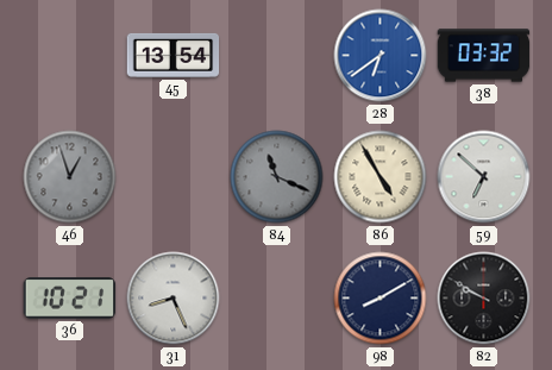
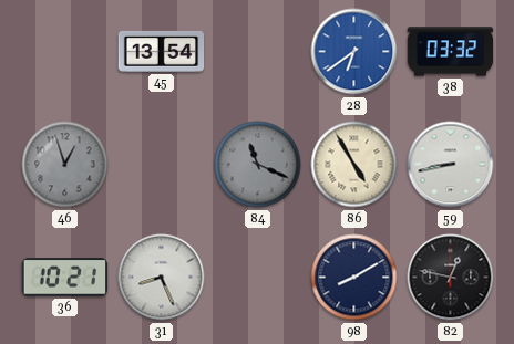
59: 6:52 -> 8:43 (451, 165)
82: 9:50 -> 12:47 (451, 278)
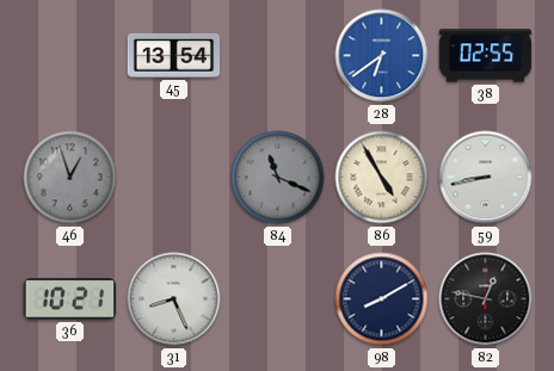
38: 03:32 -> 02:55 (486, 56)
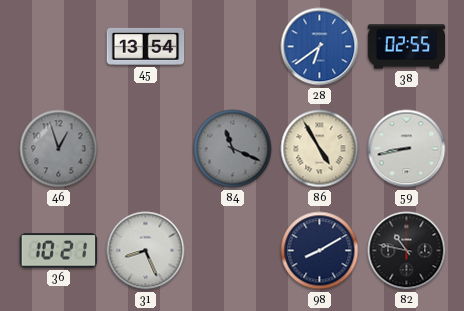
82: 12:47 -> 10:47 (407, 251)
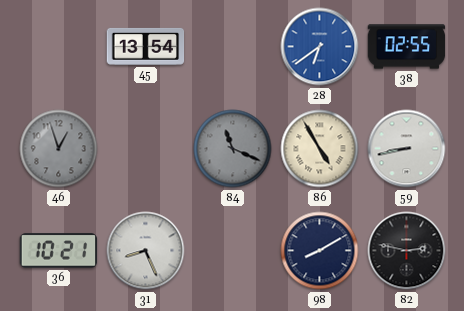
82: 10:47 -> 2:47 (407, 251)
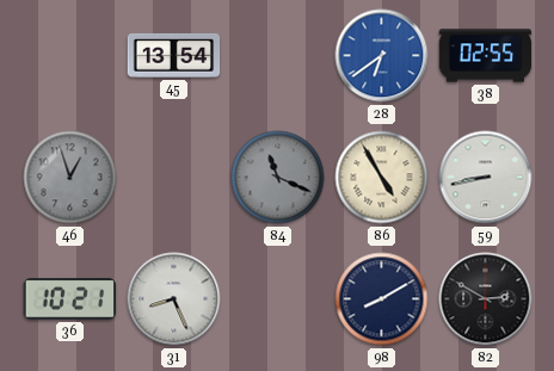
82: 2:47 -> 2:50 (486, 299)
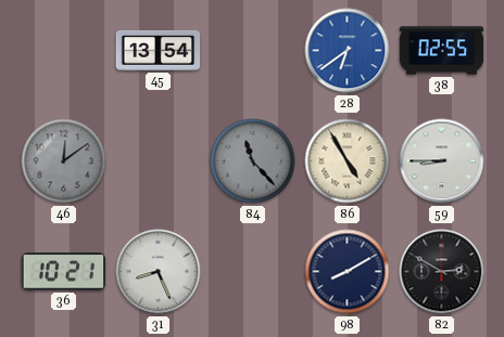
46: 12:57 -> 12:09 (64, 161)
84: 11:19 -> 11:23 (253, 161)
59: 8:43 -> 8:45 (442, 161)
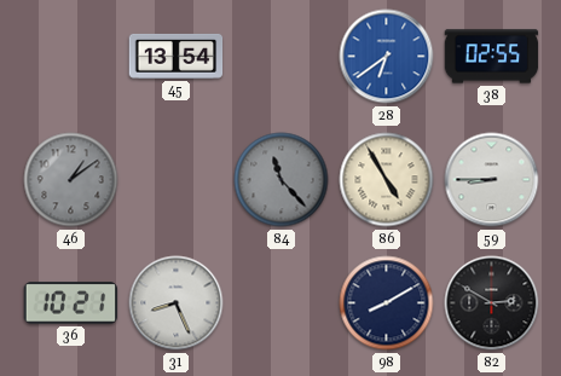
46: 12:09 -> 1:09 (71, 180)
